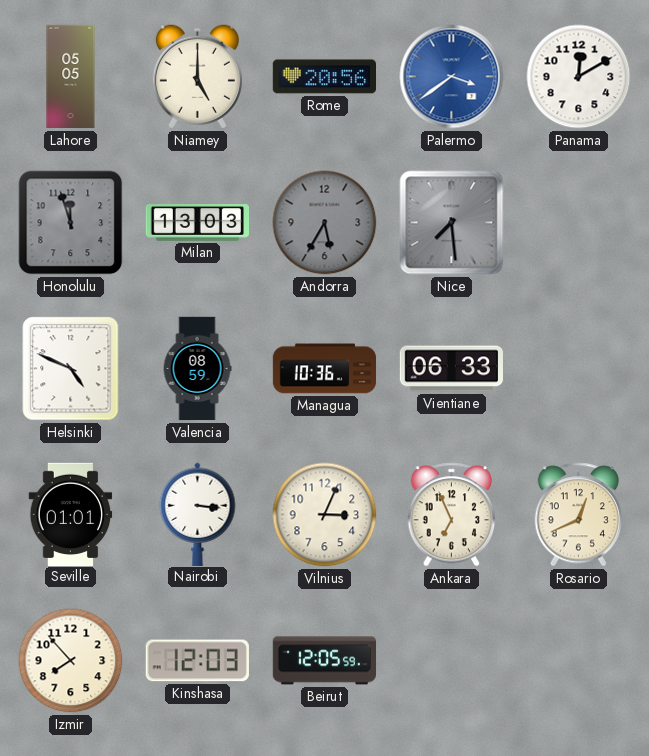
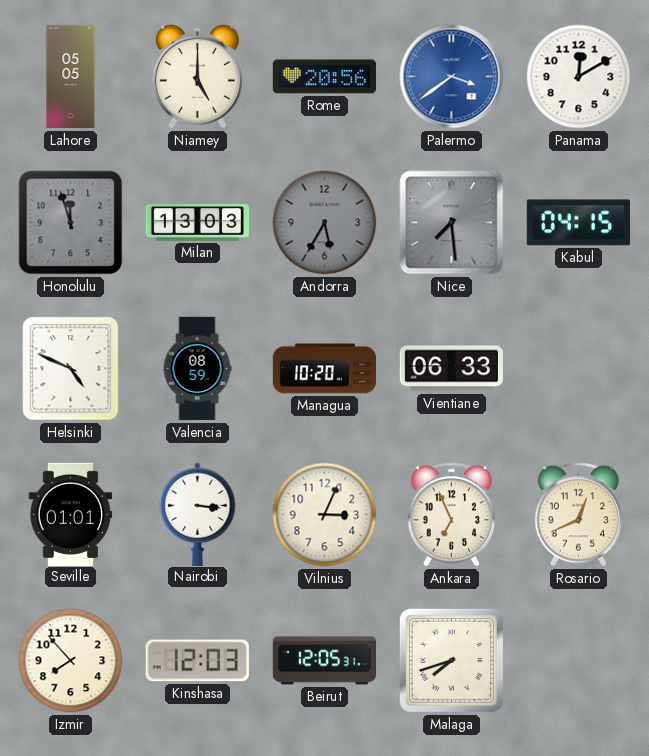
Kabul: none -> 04:15 (578, 223)
Managua: 10:36 -> 10:20 (325, 369)
Beirut: 12:05:59 -> 12:05:31 (325, 661)
Malaga: none -> 7:42 (451, 660)
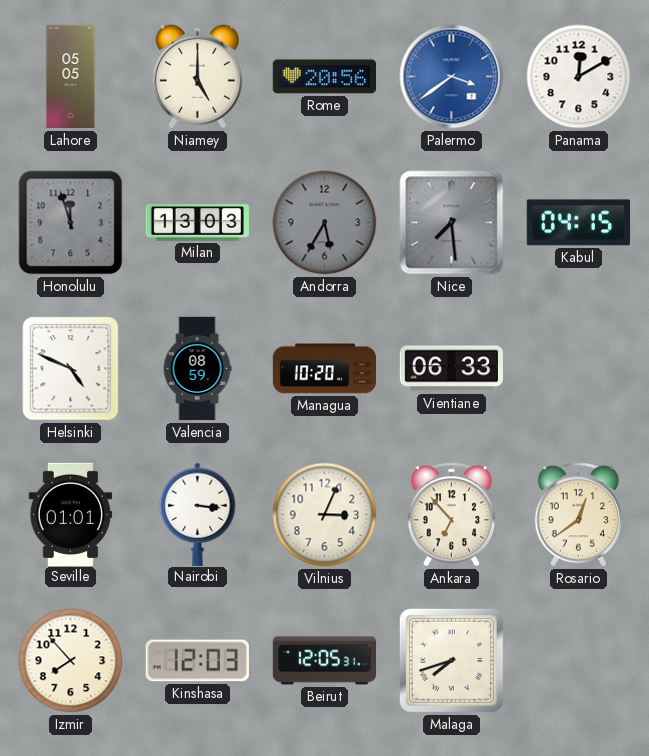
Ankara: 6:56 -> 6:53 (452, 515)
Rosario: 12:41 -> 12:39 (579, 515)
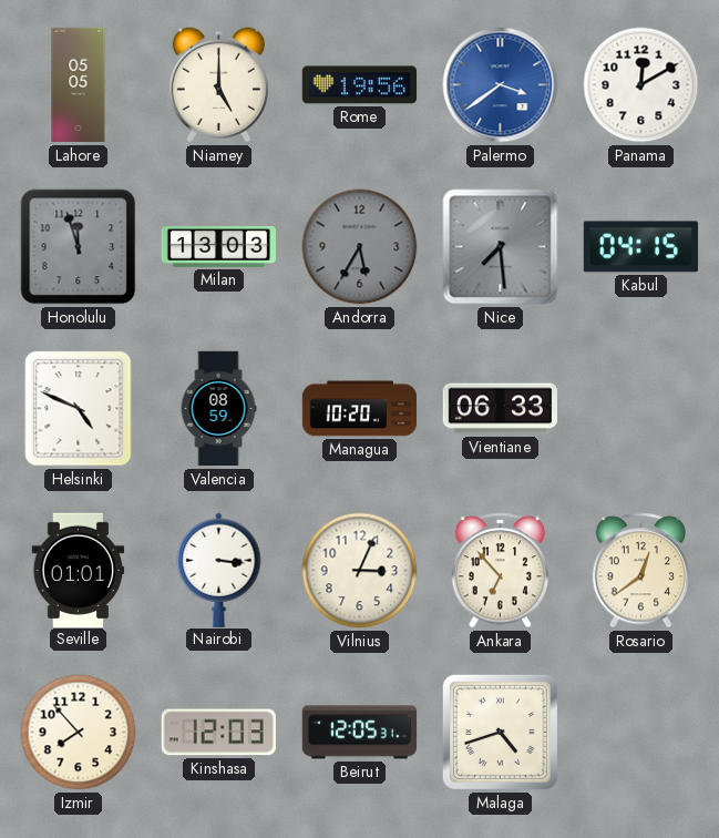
Rome: 20:56 -> 19:56 (359, 85)
Malaga: 7:42 -> 4:42 (500, 732)
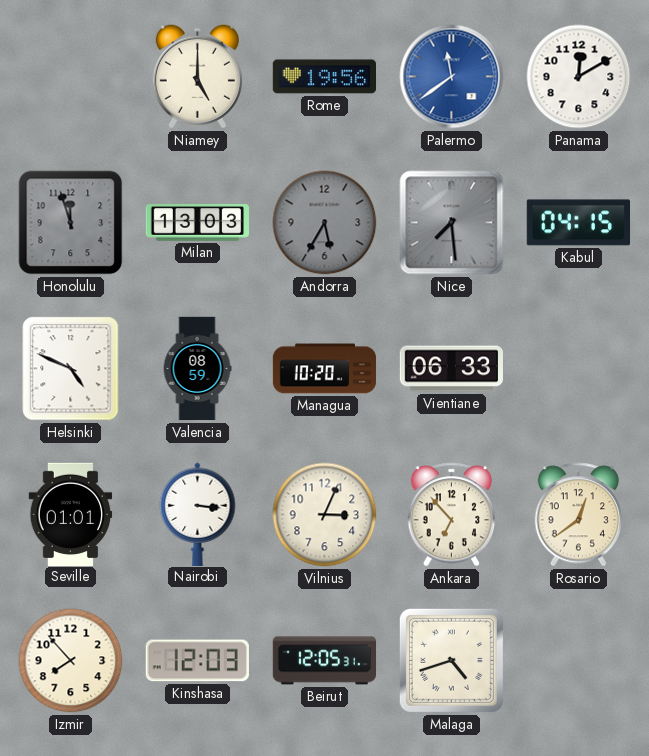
Lahore: 05:05 -> none (79, 85)
Palermo: 3:39 -> 11:39 (452, 77)
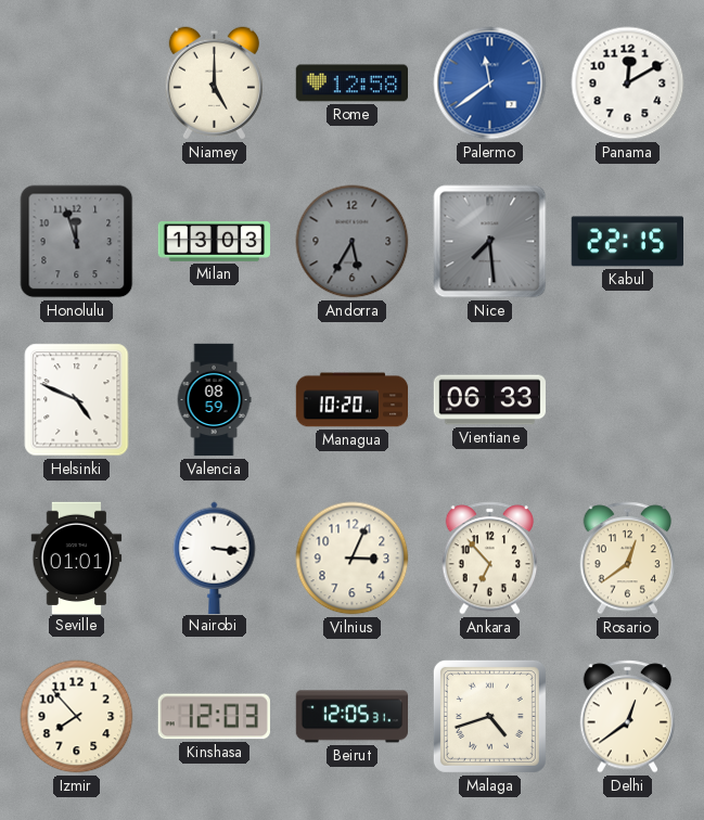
Rome: 19:56 -> 12:58 (351, 84)
Kabul: 04:15 -> 22:15 (627, 242)
Delhi: none -> 12:39 (628, 717)
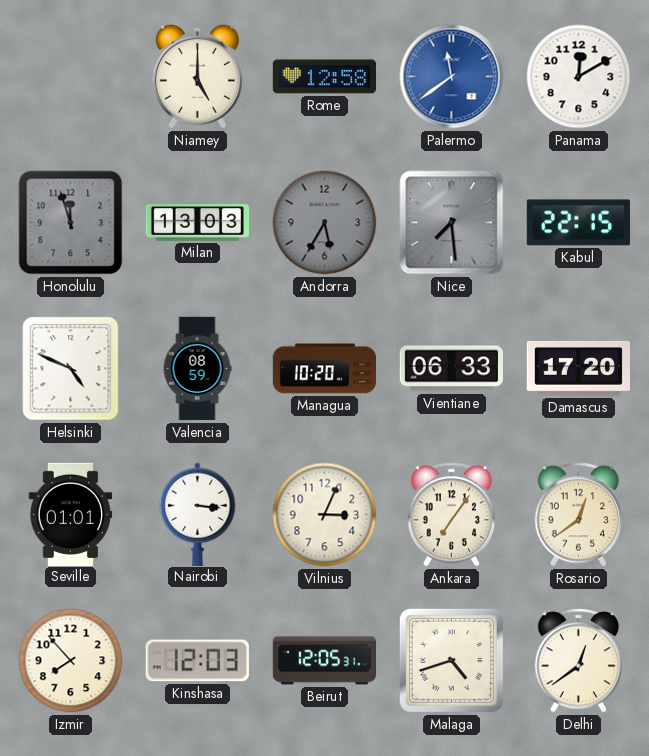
Damascus: none -> 17:20 (578, 368)
Ankara: 6:53 -> 7:06 (452, 515)
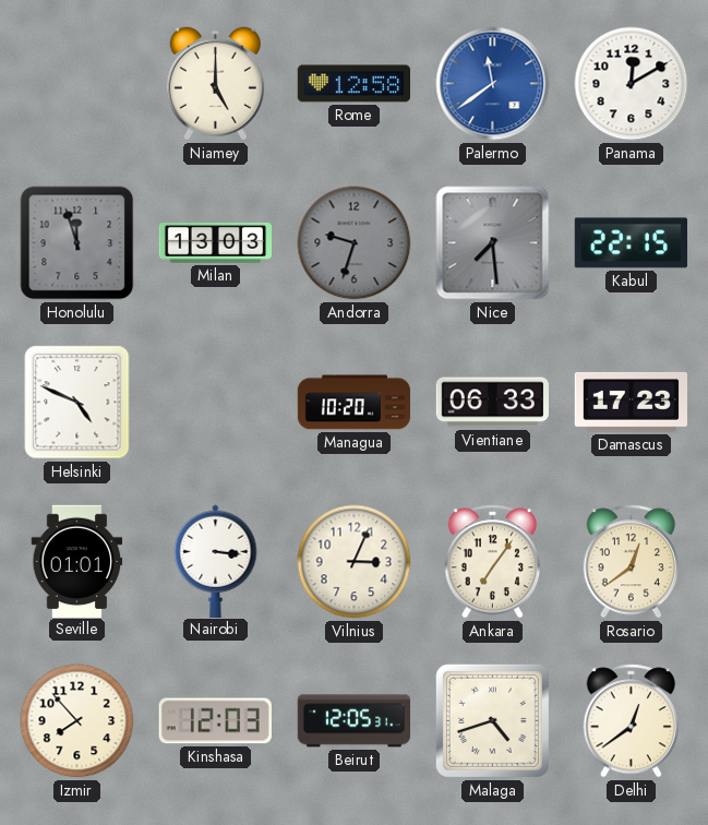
Andorra: 5:35 -> 9:33 (355, 243)
Valencia: 08:59 -> none (197, 369)
Damascus: 17:20 -> 17:23 (631, 402)
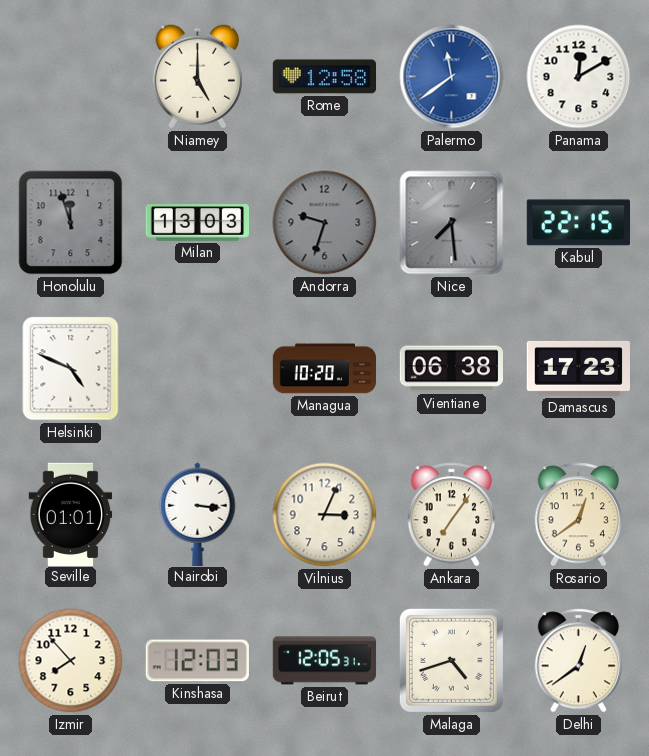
Vientiane: 06:33 -> 06:38 (451, 369)
